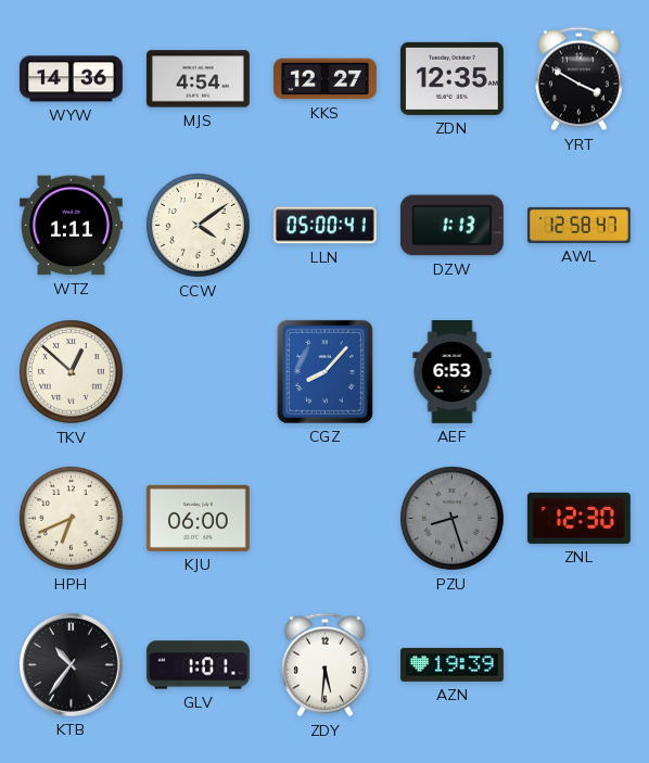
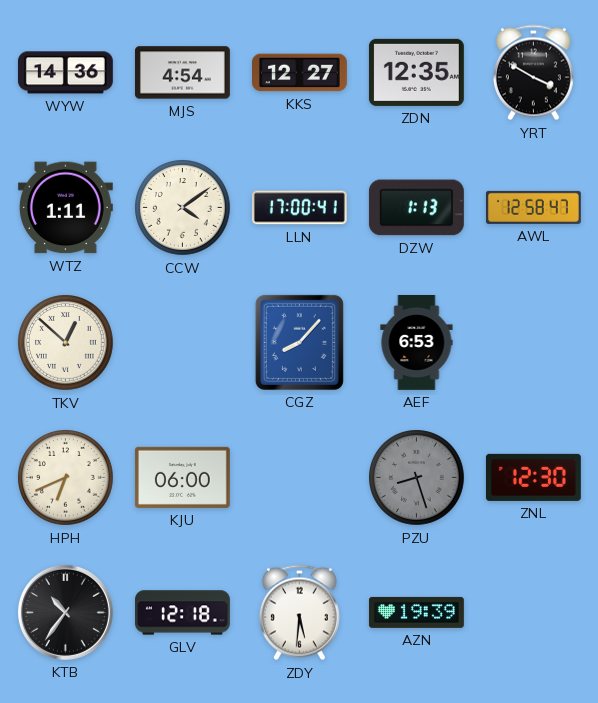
LLN: 05:00 -> 17:00 (299, 208)
GLV: 1:01 -> 12:18 (183, 613)
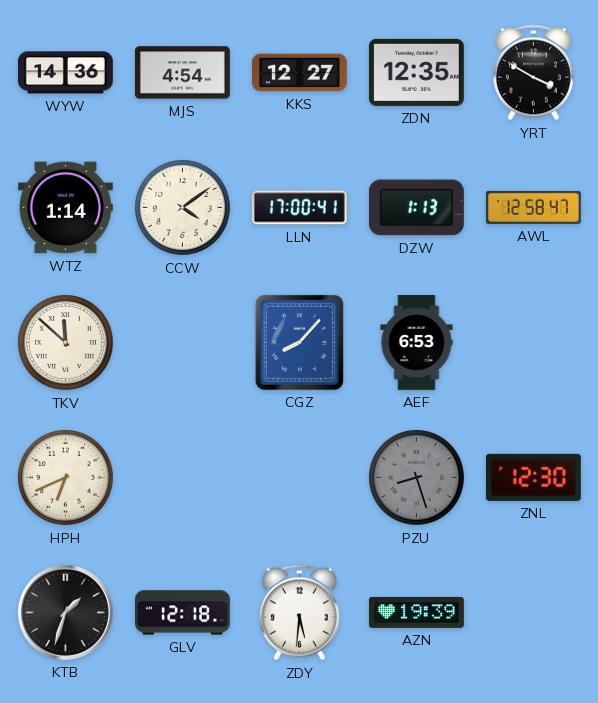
WTZ: 1:11 -> 1:14 (65, 208)
TKV: 12:52 -> 11:52 (66, 343)
KJU: 06:00 -> none (182, 477)
KTB: 10:36 -> 1:33 (65, 612)
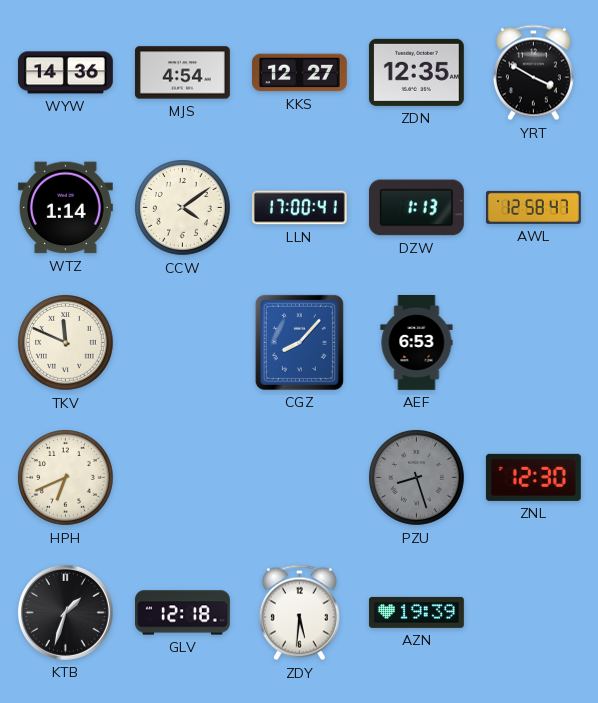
TKV: 11:52 -> 11:49 (66, 343)
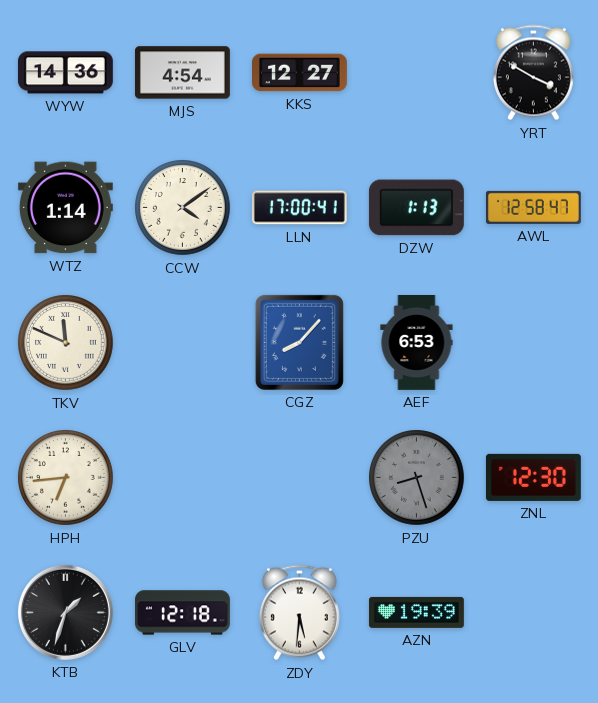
ZDN: 12:35 -> none (416, 72)
HPH: 6:41 -> 6:44 (66, 478)
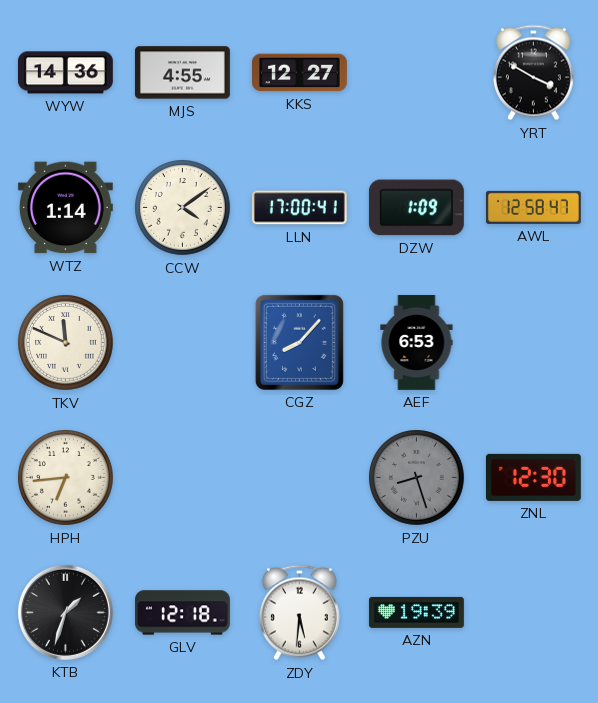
MJS: 4:54 -> 4:55 (182, 73)
DZW: 1:13 -> 1:09 (416, 208)
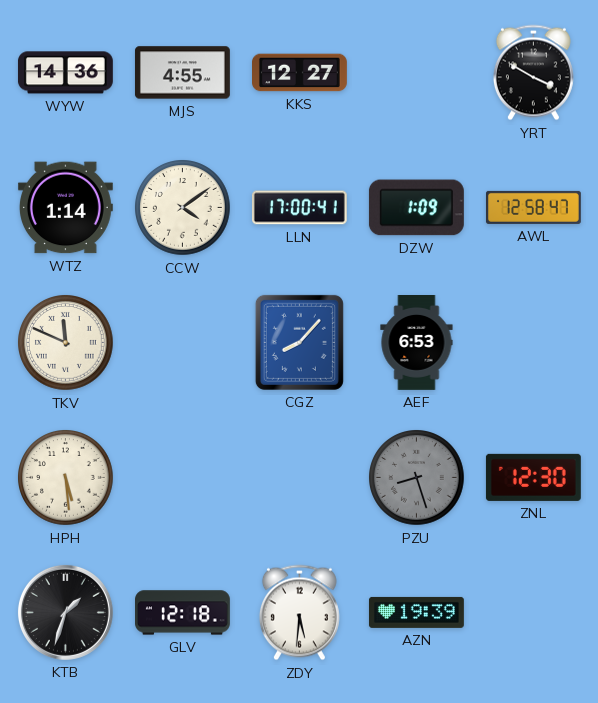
HPH: 6:44 -> 5:29 (66, 478)
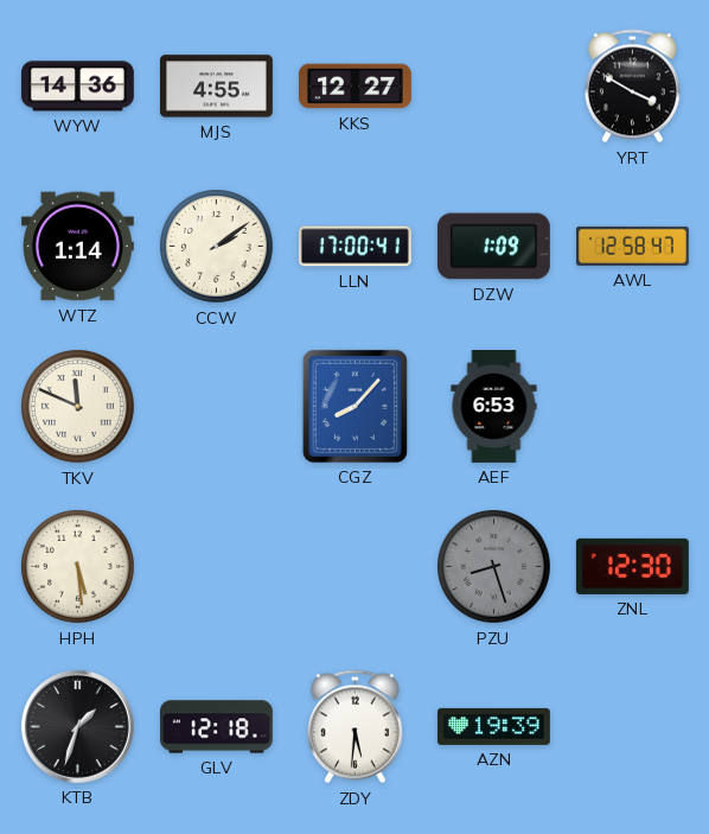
CCW: 4:09 -> 2:09 (217, 247)
